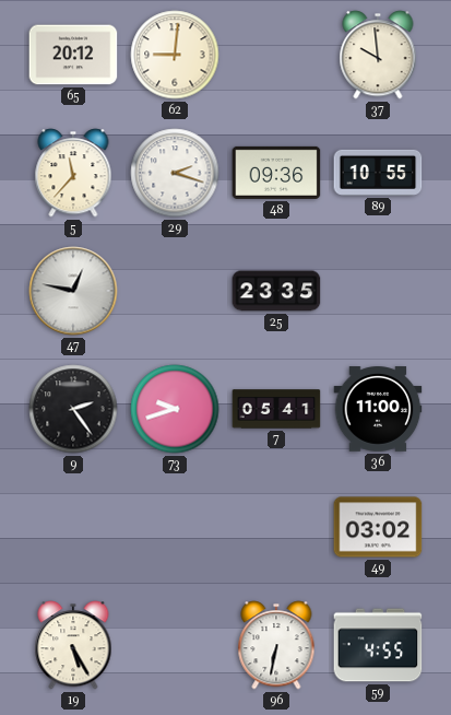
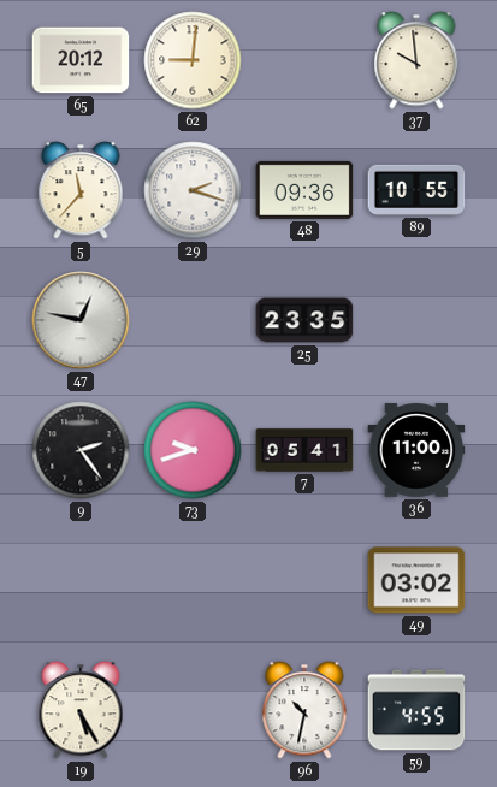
96: 6:32 -> 10:32 (304, 710)
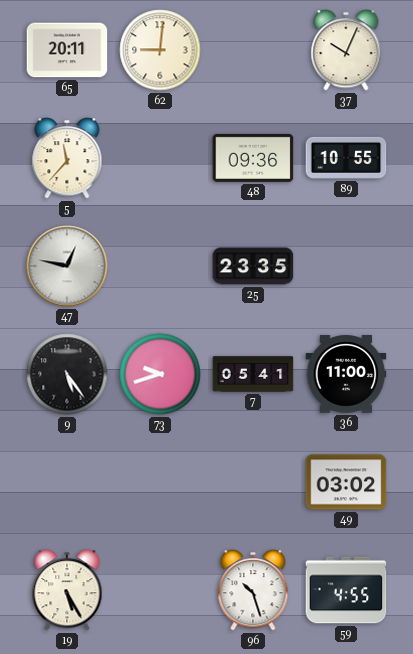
65: 20:12 -> 20:11 (67, 50)
37: 9:59 -> 10:04 (346, 50)
29: 2:18 -> none (193, 190)
9: 2:24 -> 5:24 (67, 374)
96: 10:32 -> 10:27 (253, 590)
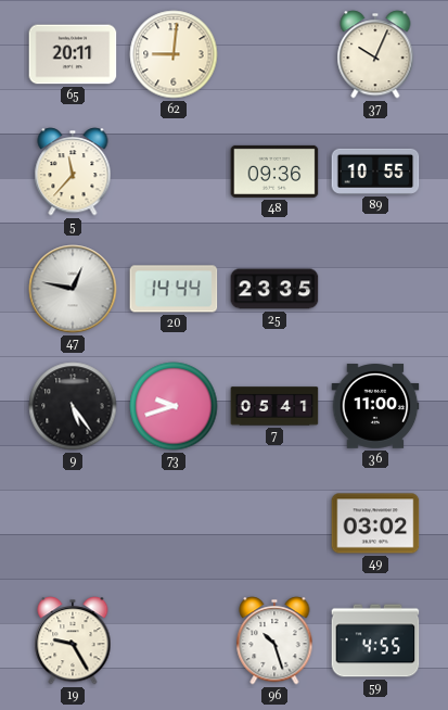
20: none -> 14:44 (174, 289)
19: 5:25 -> 9:25 (73, 641)
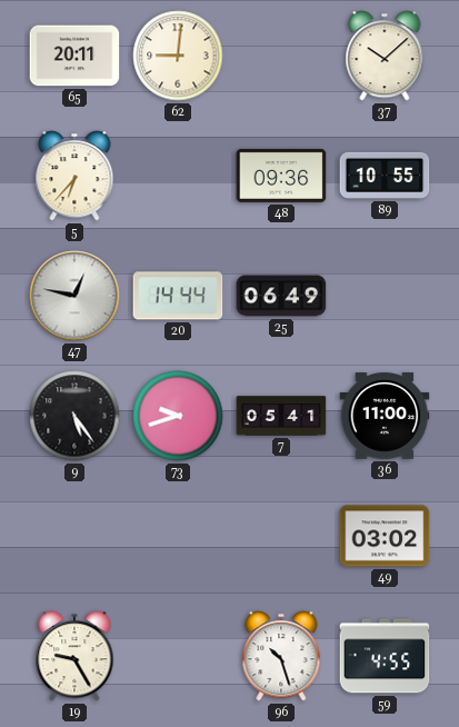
37: 10:04 -> 10:08 (385, 56)
5: 11:37 -> 6:37 (74, 176)
25: 23:35 -> 06:49 (281, 296)
